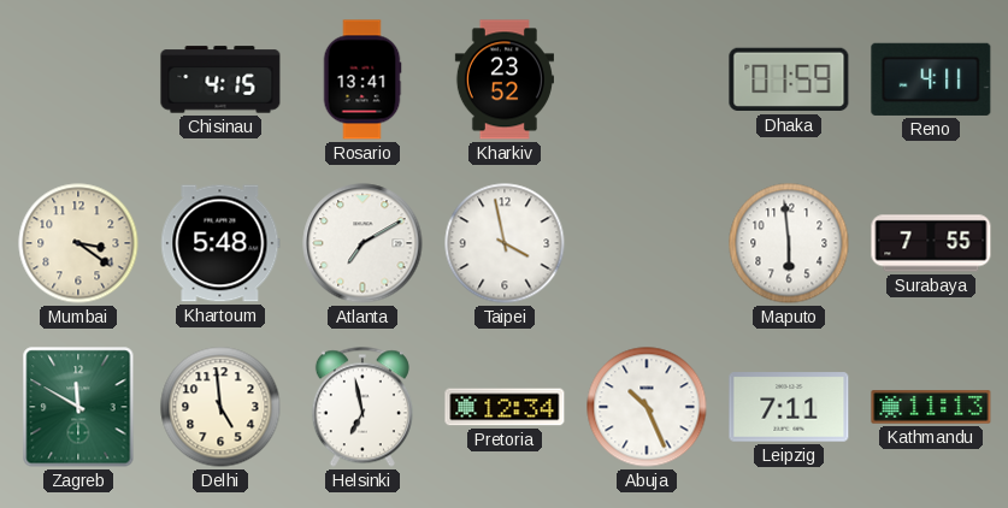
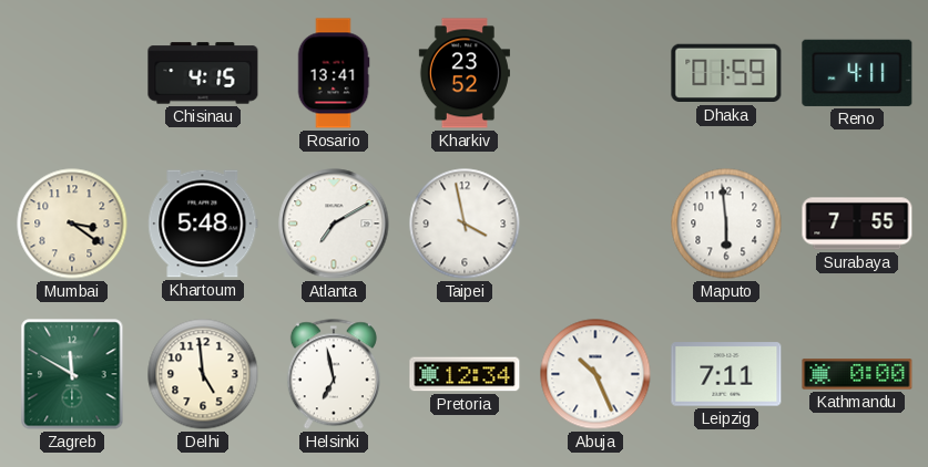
Kathmandu: 11:13 -> 0:00 (857, 374)
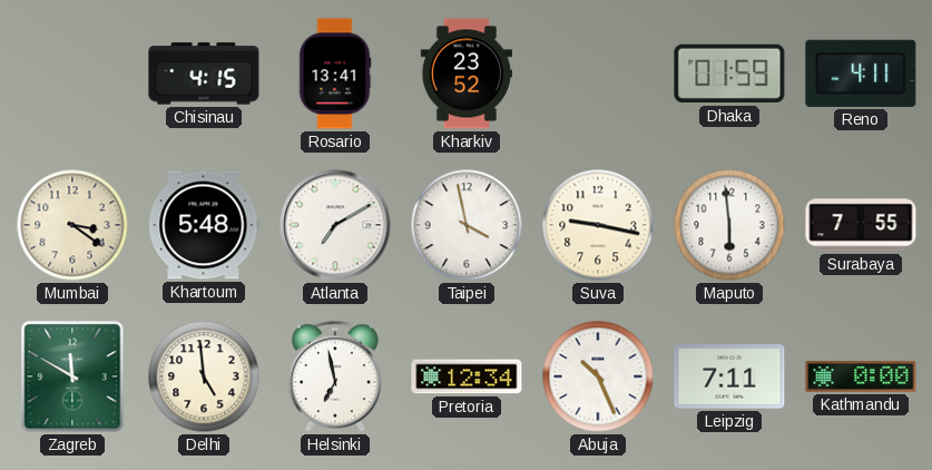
Suva: none -> 9:17 (598, 225)
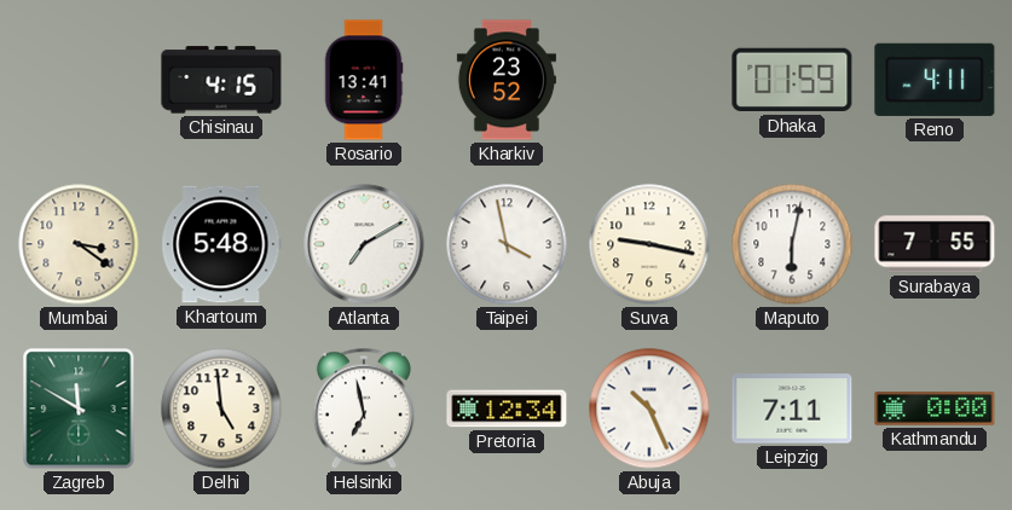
Maputo: 5:59 -> 6:02 (792, 244)
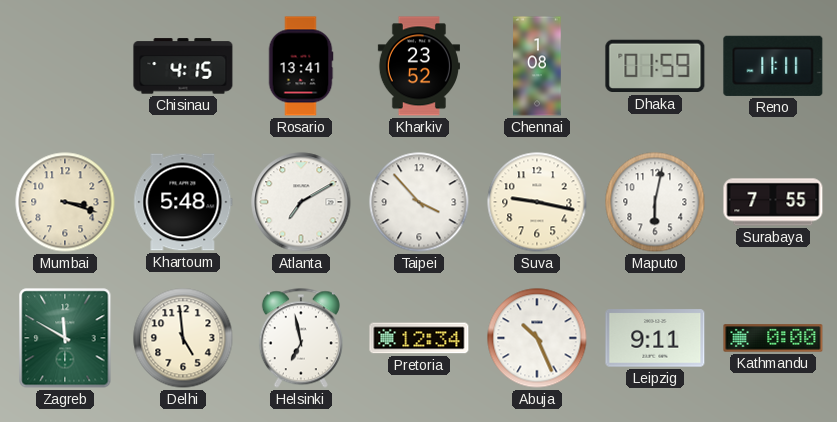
Chennai: none -> 1:08 (537, 66)
Reno: 4:11 -> 11:11 (773, 66)
Mumbai: 3:21 -> 3:18 (65, 202)
Taipei: 3:58 -> 3:53 (419, 202)
Leipzig: 7:11 -> 9:11 (655, 338)
